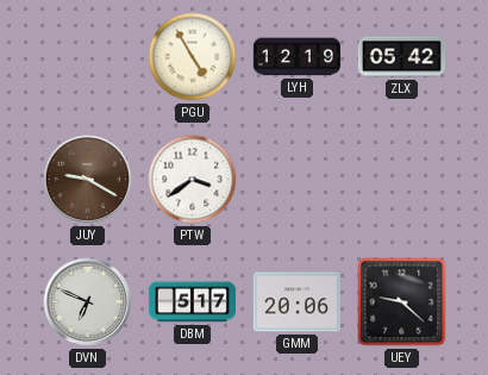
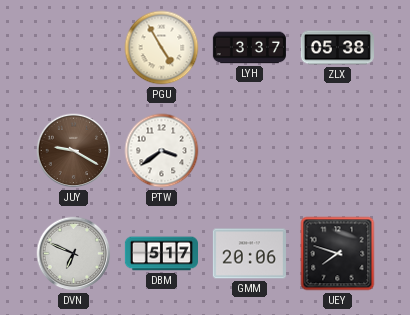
LYH: 12:19 -> 3:37 (249, 48)
ZLX: 05:42 -> 05:38 (337, 48)
UEY: 9:22 -> 7:48 (338, 254)
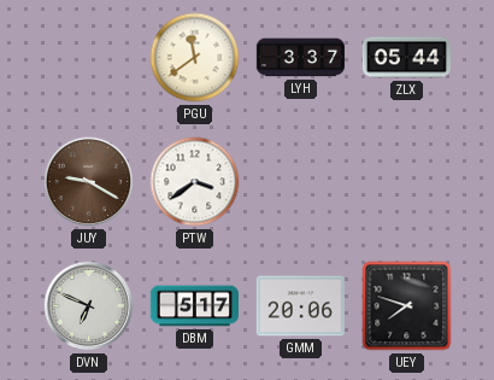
PGU: 4:55 -> 11:39 (195, 58)
ZLX: 05:38 -> 05:44 (406, 58)
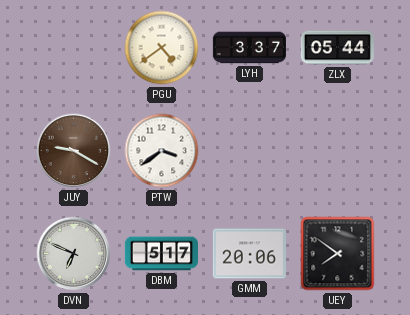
PGU: 11:39 -> 4:39 (162, 48)
UEY: 7:48 -> 7:51 (338, 254)
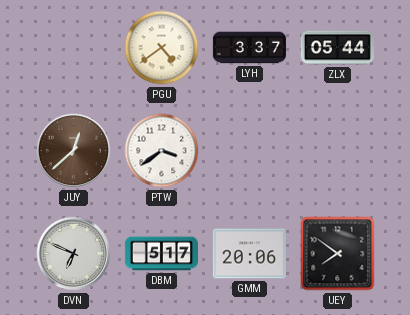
JUY: 9:20 -> 12:38 (74, 151)
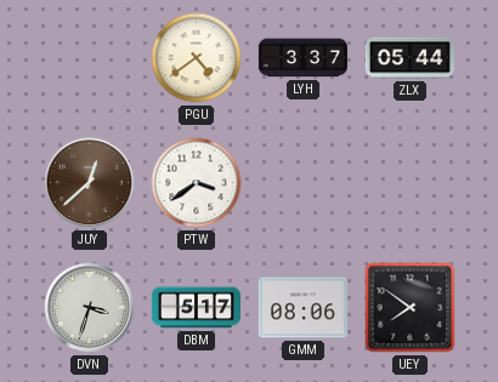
DVN: 6:49 -> 3:33 (90, 308)
GMM: 20:06 -> 08:06 (302, 308)
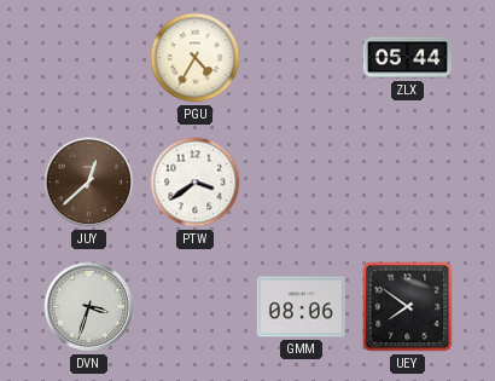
PGU: 4:39 -> 4:35 (196, 58)
LYH: 3:37 -> none (302, 58)
DBM: 5:17 -> none (196, 308)
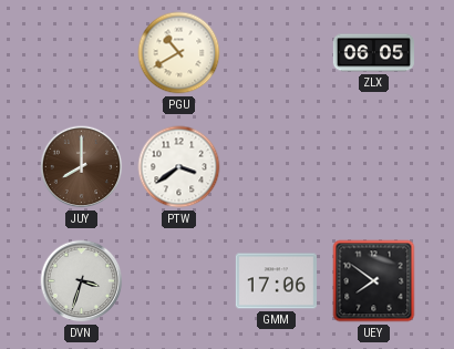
PGU: 4:35 -> 10:40 (179, 53)
ZLX: 05:44 -> 06:05 (373, 53)
JUY: 12:38 -> 8:00 (82, 167)
GMM: 08:06 -> 17:06 (276, 281)
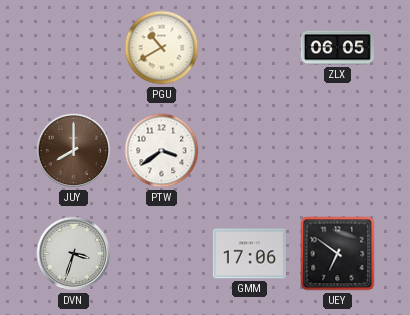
UEY: 7:51 -> 6:51 (338, 254)
